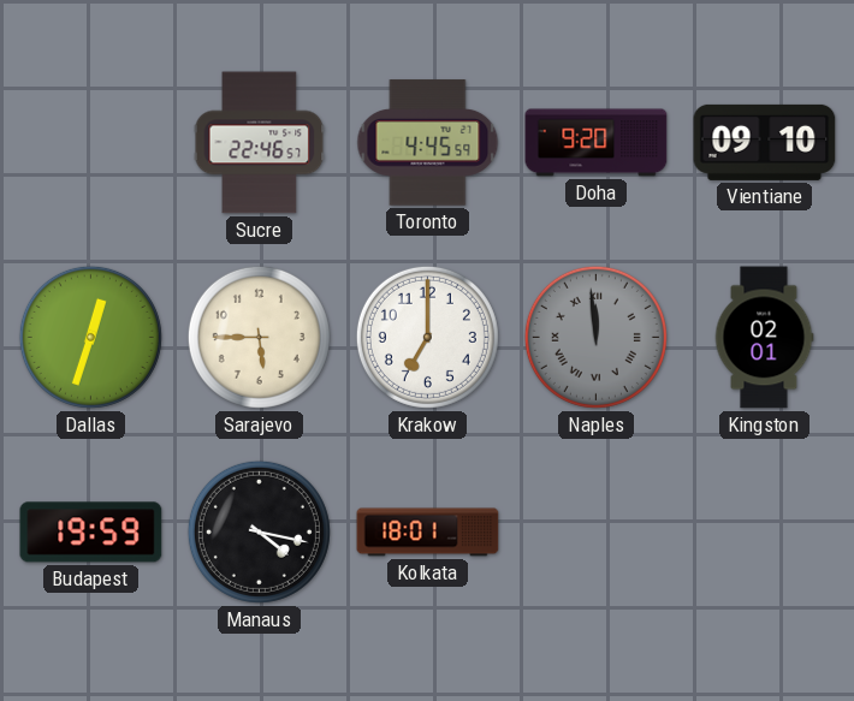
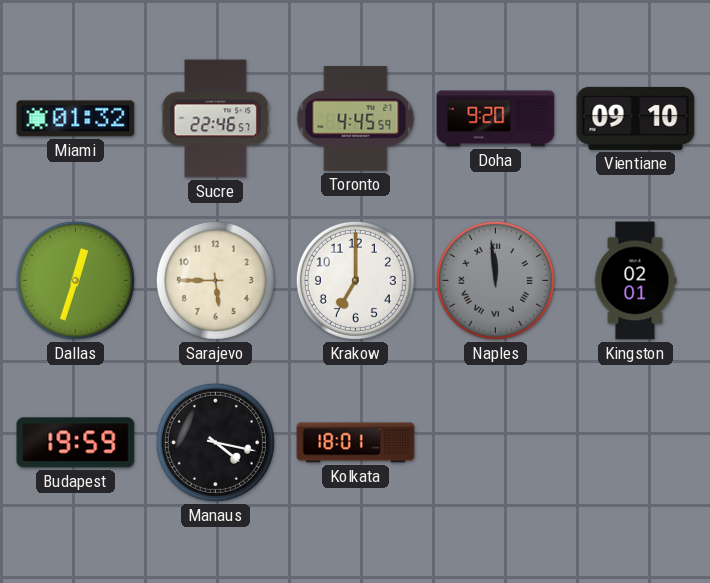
Miami: none -> 01:32 (76, 119)
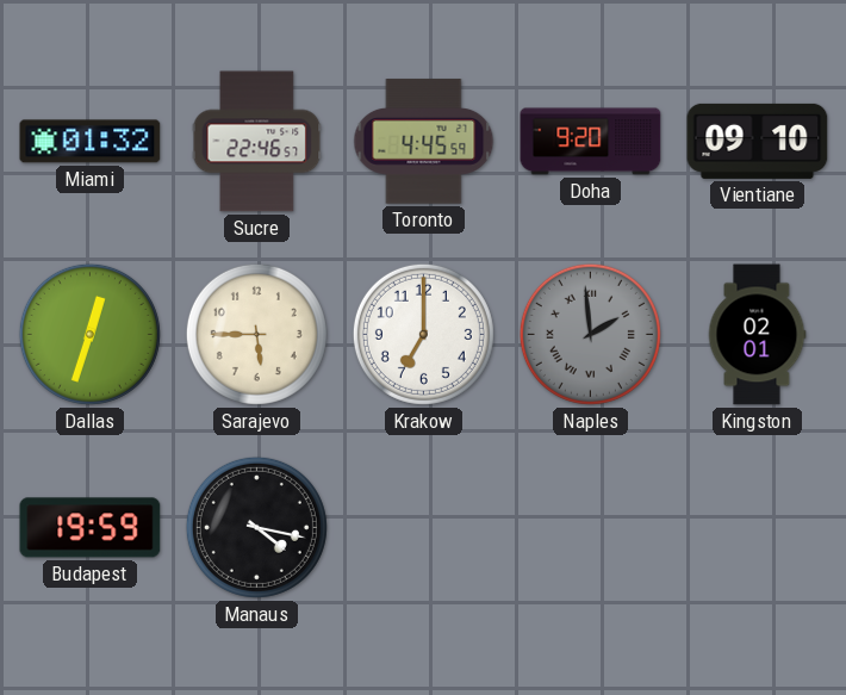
Naples: 11:59 -> 1:59 (590, 334)
Kolkata: 18:01 -> none (356, 443)
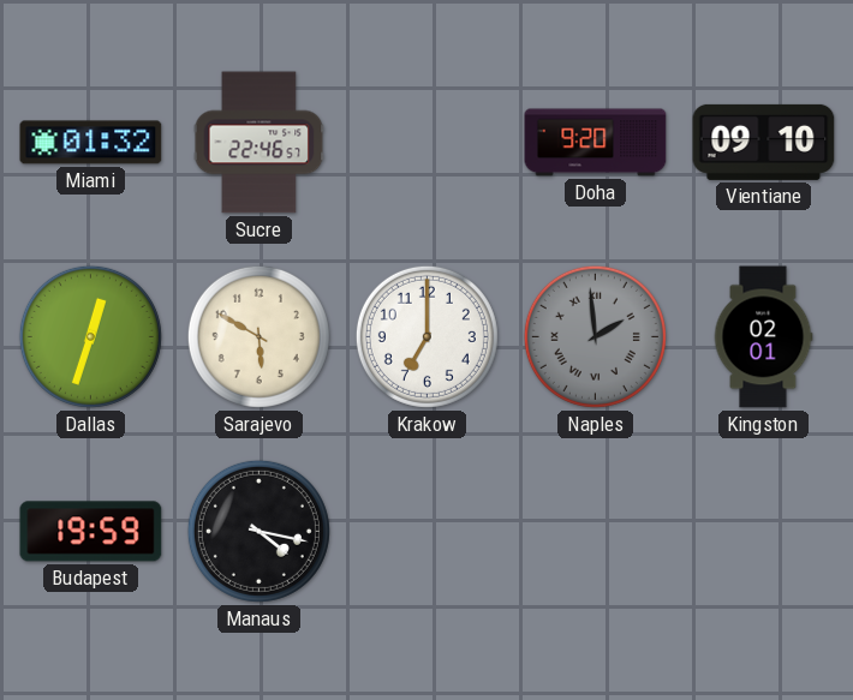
Toronto: 4:45 -> none (424, 142)
Sarajevo: 5:45 -> 5:50 (258, 336)
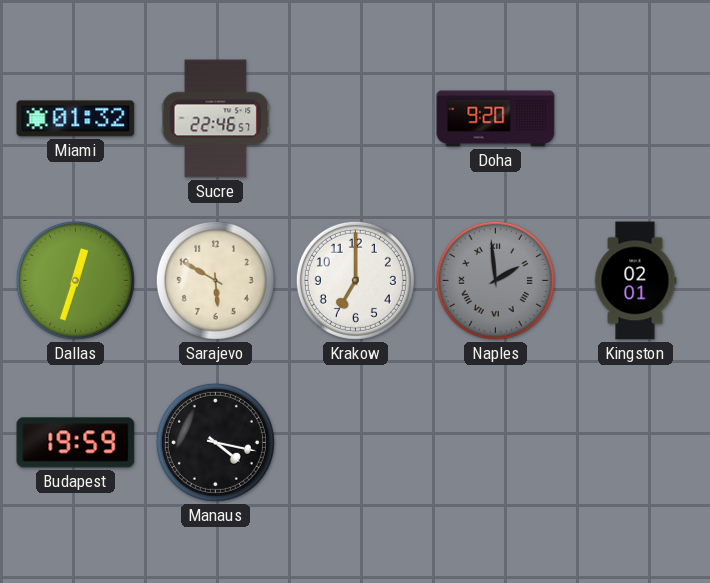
Vientiane: 09:10 -> none (764, 142)
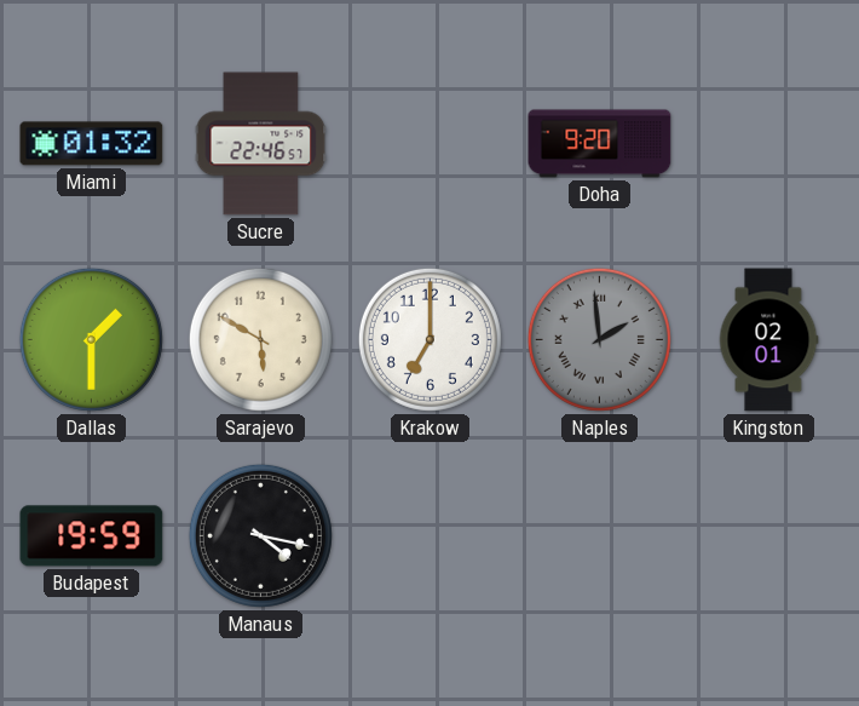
Dallas: 12:33 -> 1:30 (91, 339)
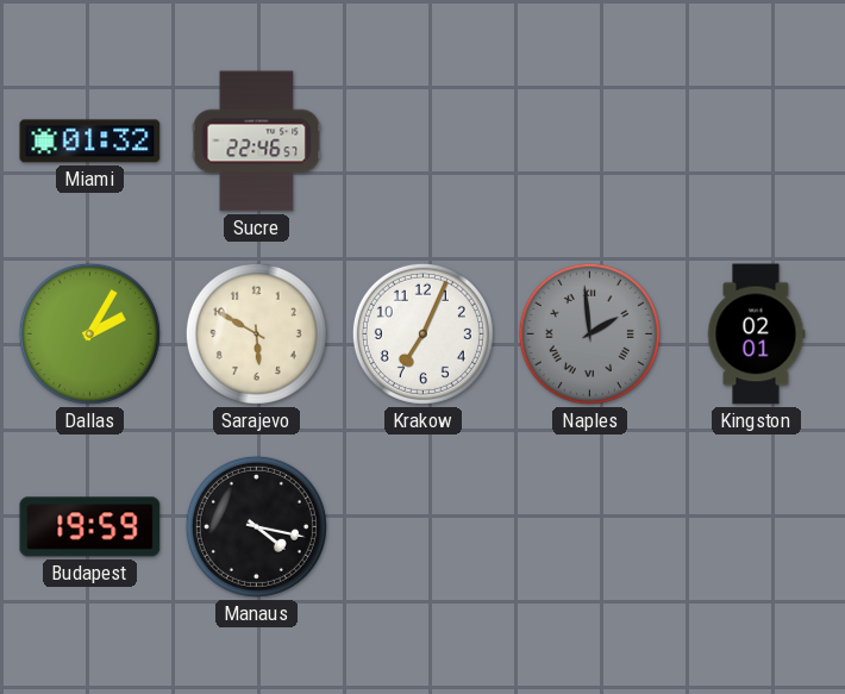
Doha: 9:20 -> none (600, 144)
Dallas: 1:30 -> 2:05 (89, 333)
Krakow: 7:00 -> 7:04 (422, 333)
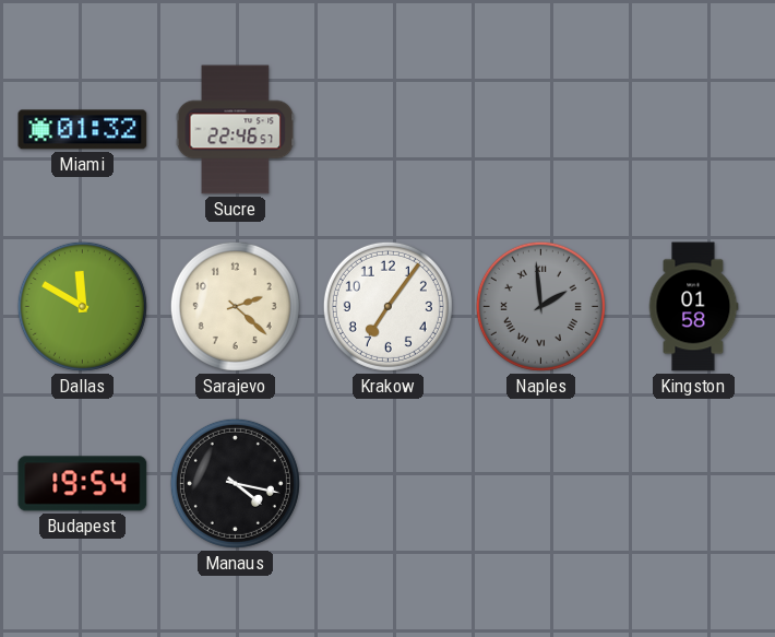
Dallas: 2:05 -> 11:50 (82, 306)
Sarajevo: 5:50 -> 2:22 (235, 306)
Krakow: 7:04 -> 7:06 (388, 306)
Kingston: 02:01 -> 01:58 (693, 307)
Budapest: 19:59 -> 19:54 (83, 484)
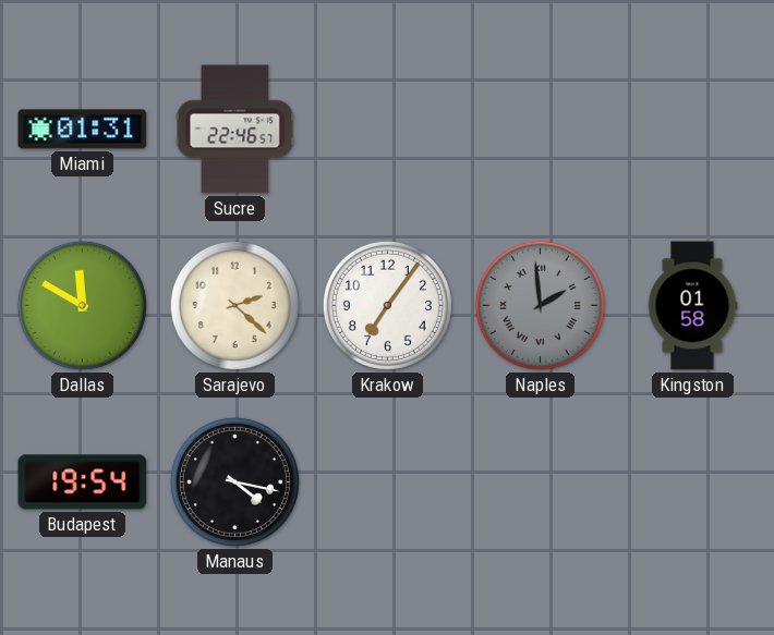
Miami: 01:32 -> 01:31 (83, 130)
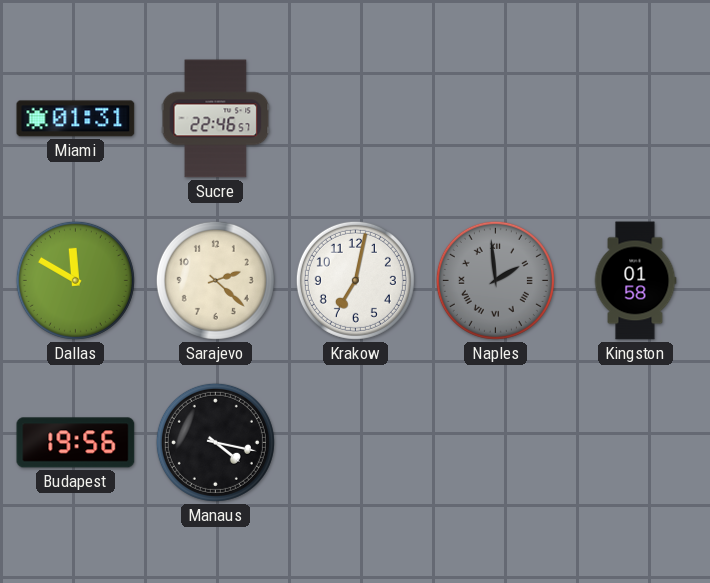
Krakow: 7:06 -> 7:02 (355, 280)
Budapest: 19:54 -> 19:56 (76, 443)
